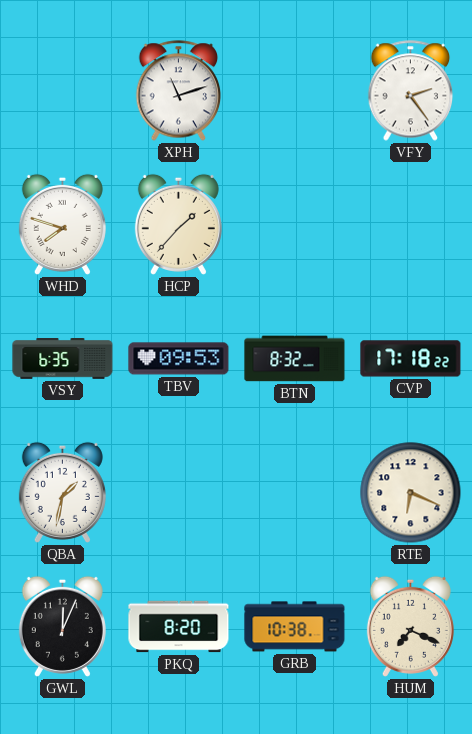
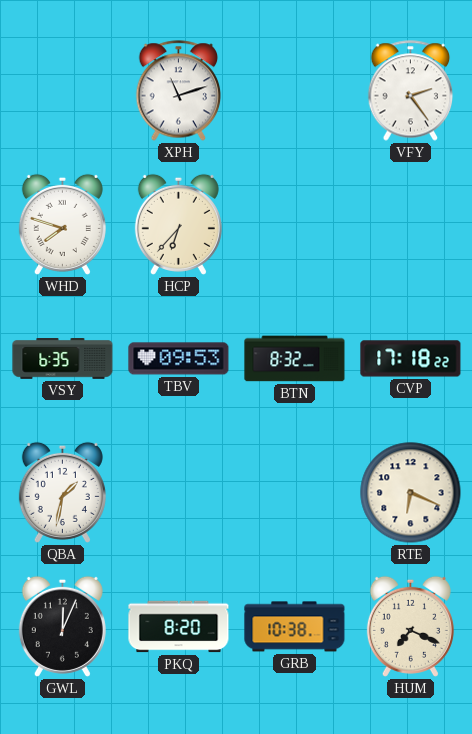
HCP: 1:37 -> 6:37 (178, 224)
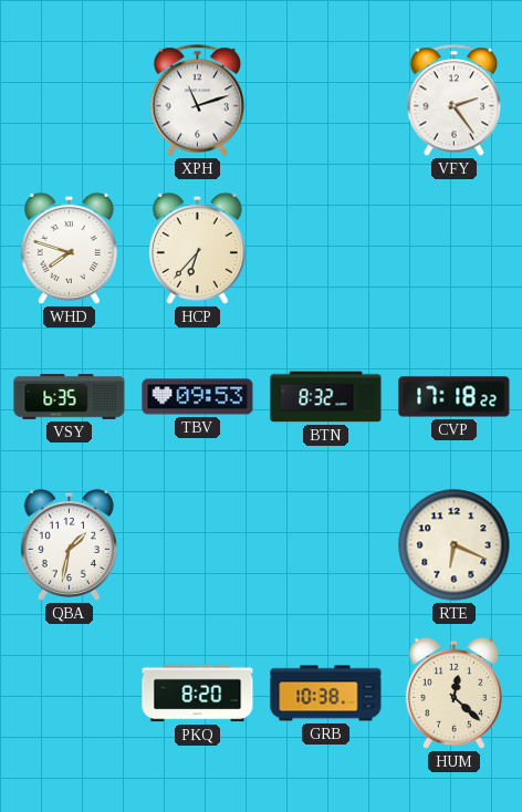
GWL: 12:04 -> none (62, 626)
HUM: 7:19 -> 12:22 (453, 693)
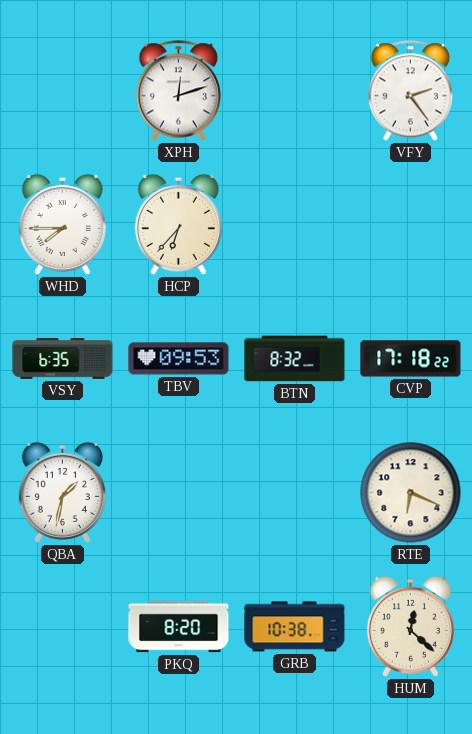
XPH: 11:12 -> 12:12 (179, 91)
WHD: 7:48 -> 7:45 (62, 224)
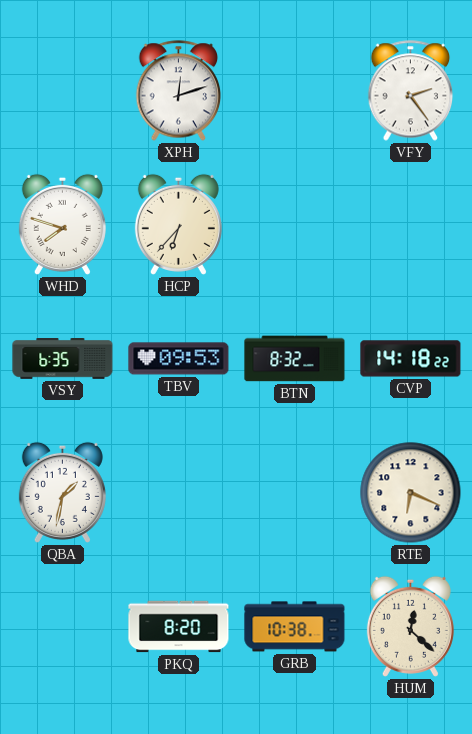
WHD: 7:45 -> 7:48 (62, 224)
CVP: 17:18 -> 14:18 (411, 359)
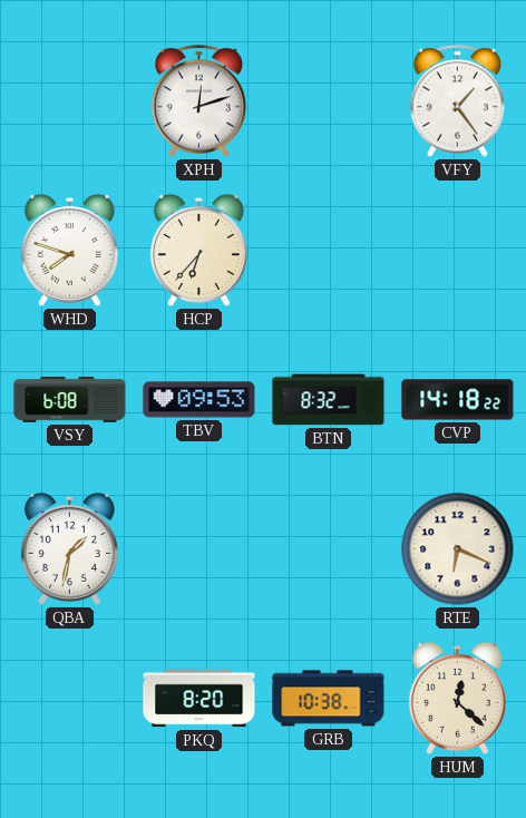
VFY: 2:24 -> 1:24 (458, 101)
VSY: 6:35 -> 6:08 (70, 400)
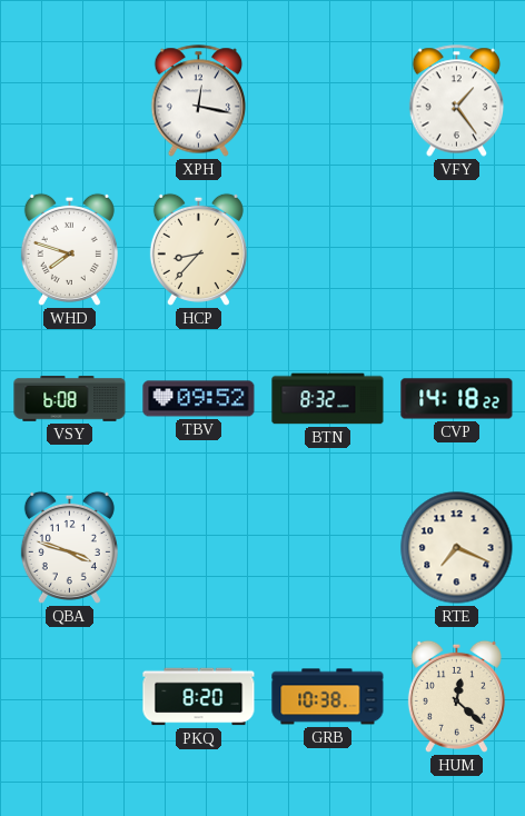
XPH: 12:12 -> 12:17 (199, 101)
HCP: 6:37 -> 8:37 (198, 249)
TBV: 09:53 -> 09:52 (199, 399)
QBA: 1:32 -> 3:48 (69, 547)
RTE: 6:19 -> 7:19 (457, 548)
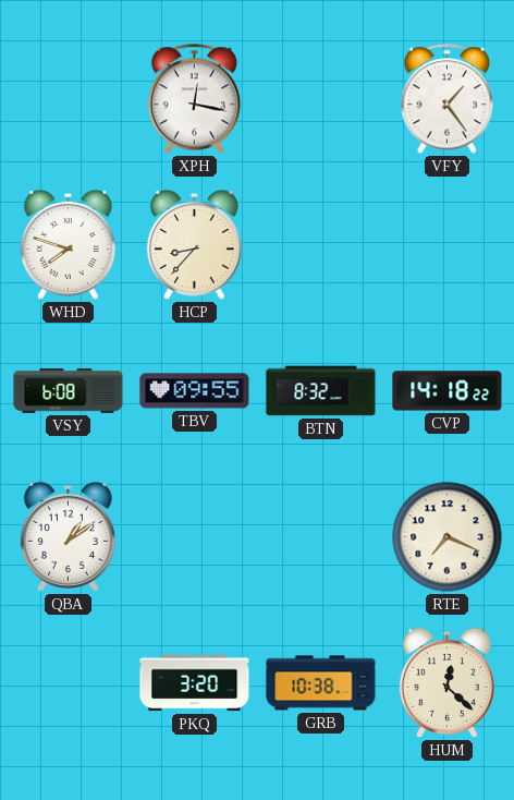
TBV: 09:52 -> 09:55 (195, 391)
QBA: 3:48 -> 1:09 (68, 536)
PKQ: 8:20 -> 3:20 (195, 683)
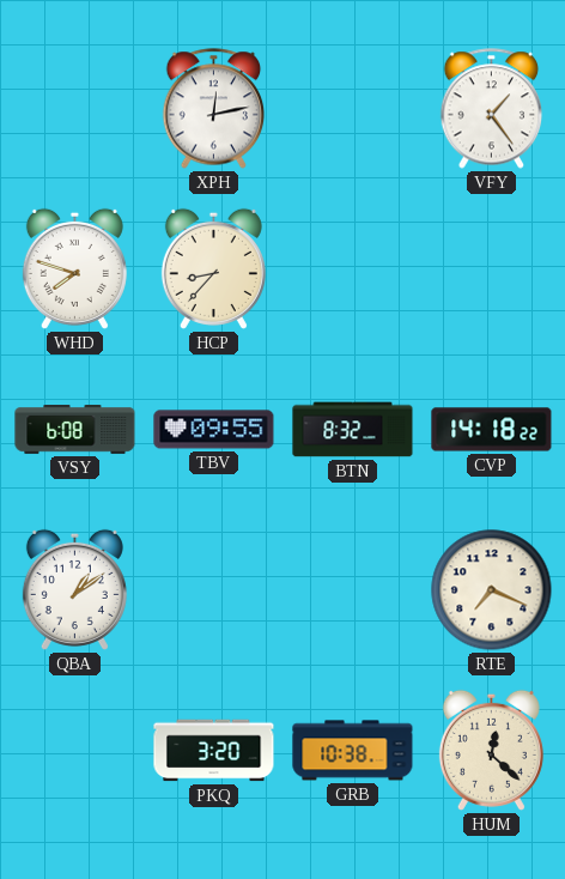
XPH: 12:17 -> 12:13 (214, 109)
